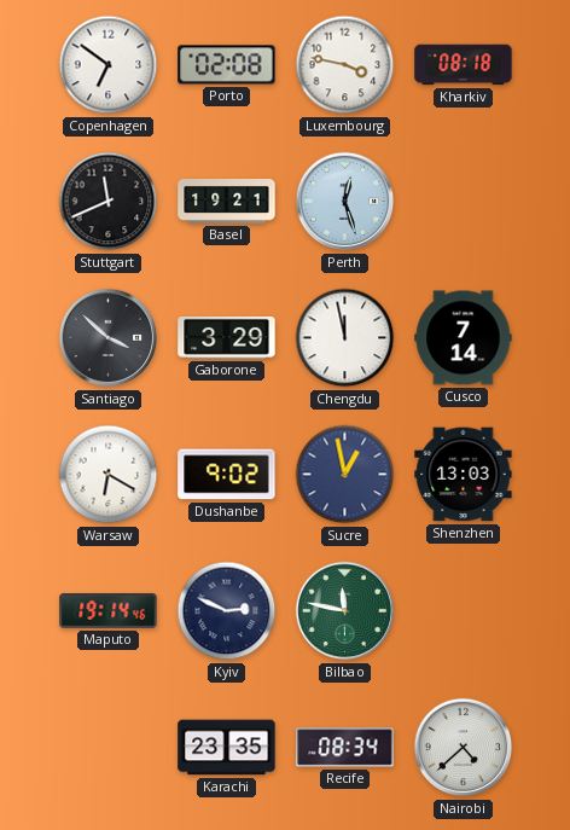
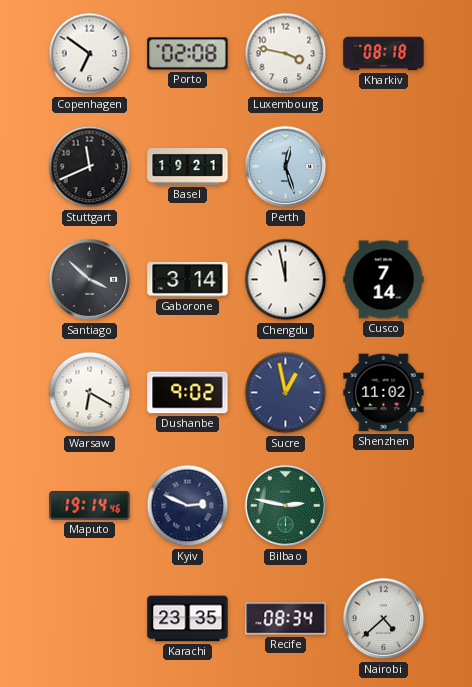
Gaborone: 3:29 -> 3:14 (188, 279)
Shenzhen: 13:03 -> 11:02 (384, 393)
Bilbao: 11:47 -> 2:47 (286, 506)
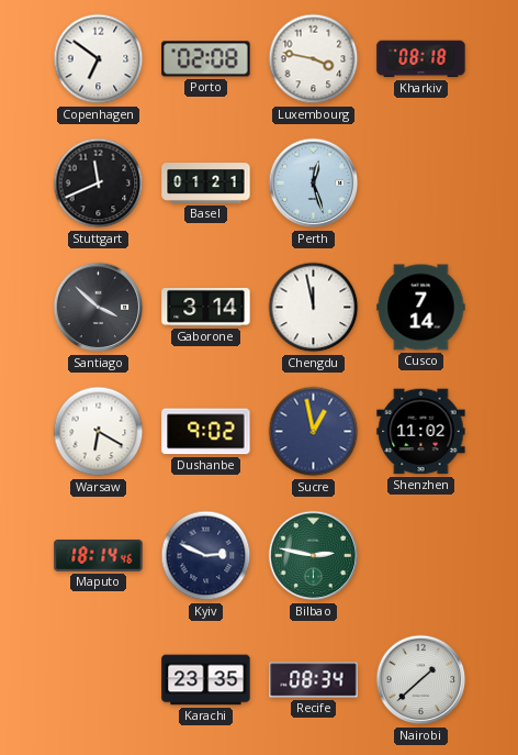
Basel: 19:21 -> 01:21 (206, 184)
Maputo: 19:14 -> 18:14 (99, 556)
Nairobi: 4:38 -> 1:38 (421, 680)
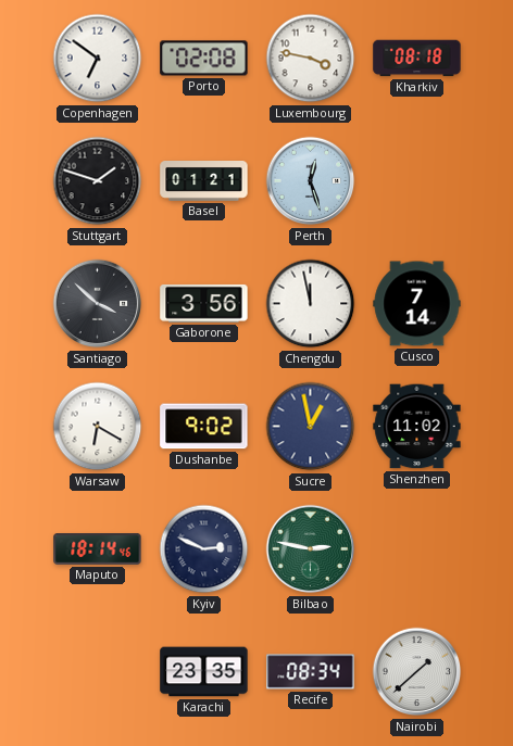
Stuttgart: 11:41 -> 1:48 (98, 181)
Gaborone: 3:14 -> 3:56 (204, 303)
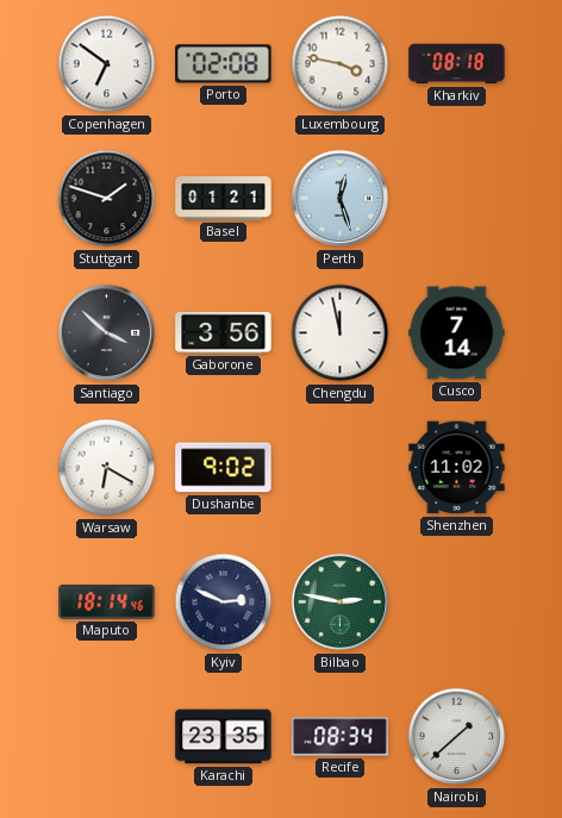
Sucre: 12:58 -> none (311, 427)
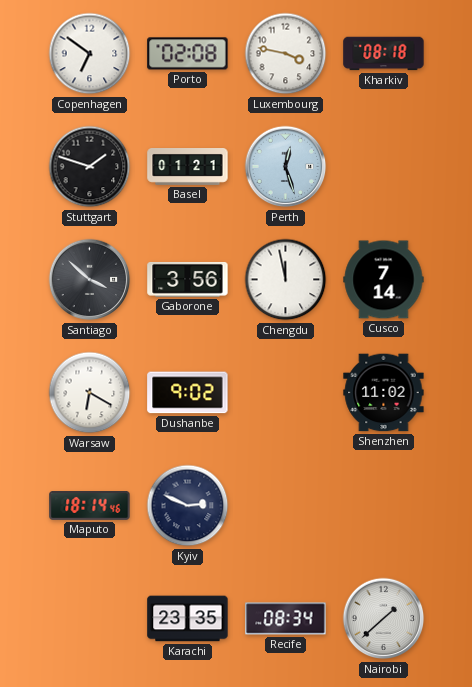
Bilbao: 2:47 -> none (341, 602)
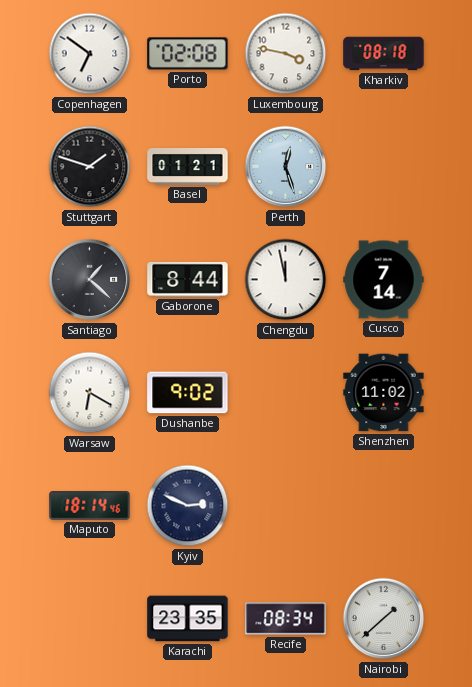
Santiago: 3:52 -> 1:22 (90, 280)
Gaborone: 3:56 -> 8:44 (188, 279)
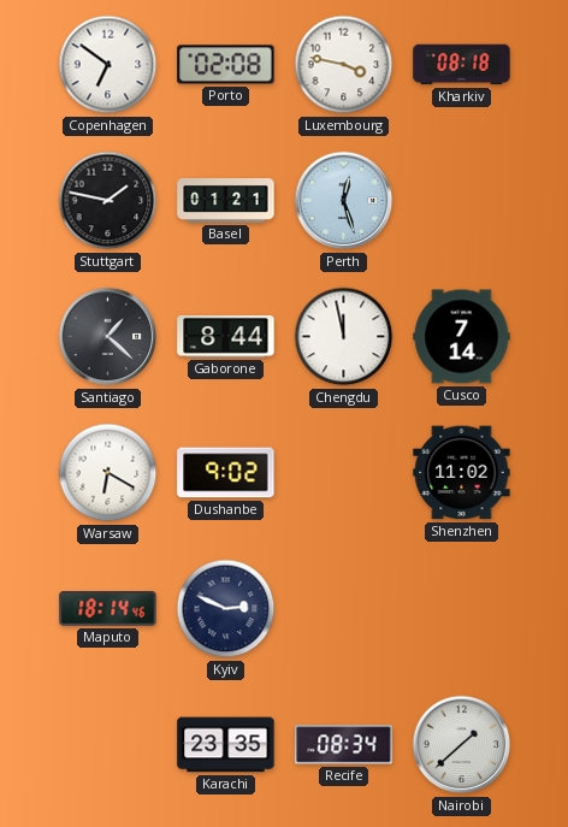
Stuttgart: 1:48 -> 1:47 (108, 201)
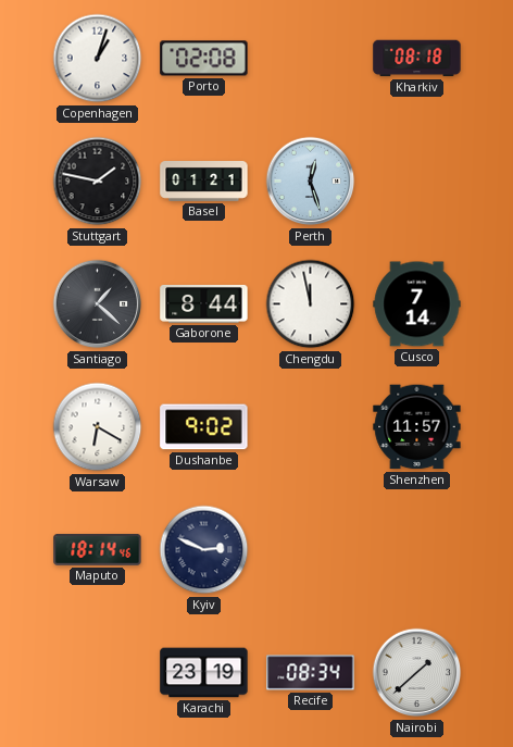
Copenhagen: 6:51 -> 1:03 (98, 59)
Luxembourg: 3:47 -> none (344, 65)
Shenzhen: 11:02 -> 11:57 (417, 427)
Karachi: 23:35 -> 23:19 (204, 673)
